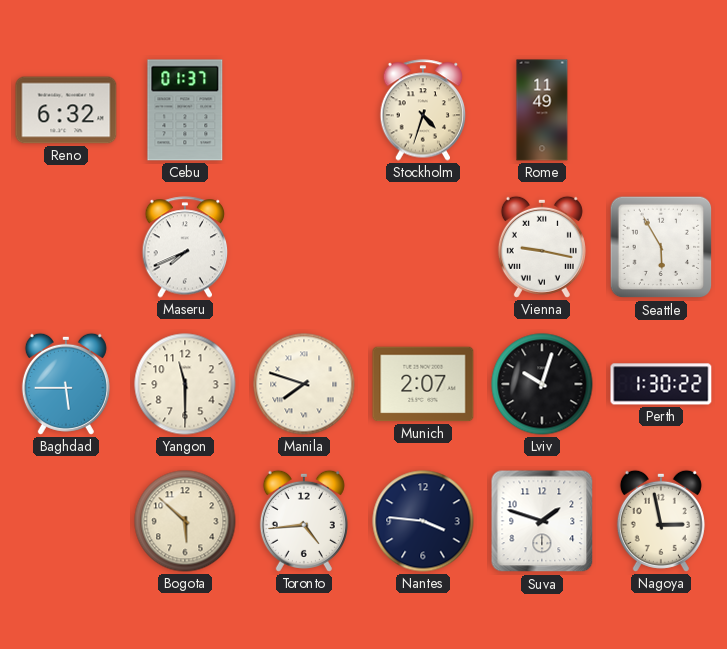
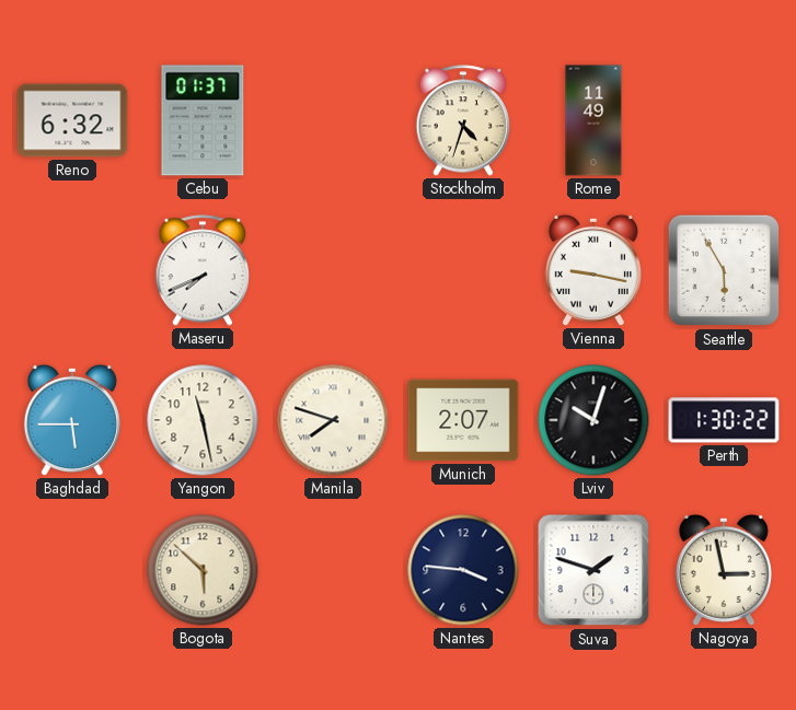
Yangon: 11:30 -> 11:28 (203, 420)
Toronto: 4:44 -> none (304, 521)
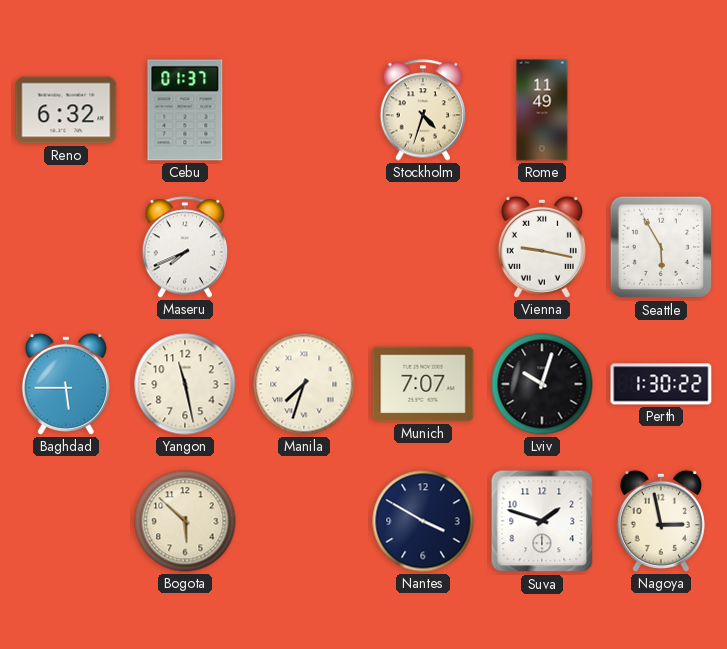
Manila: 7:48 -> 7:33 (304, 384)
Munich: 2:07 -> 7:07 (423, 384)
Nantes: 3:46 -> 3:50 (423, 521)
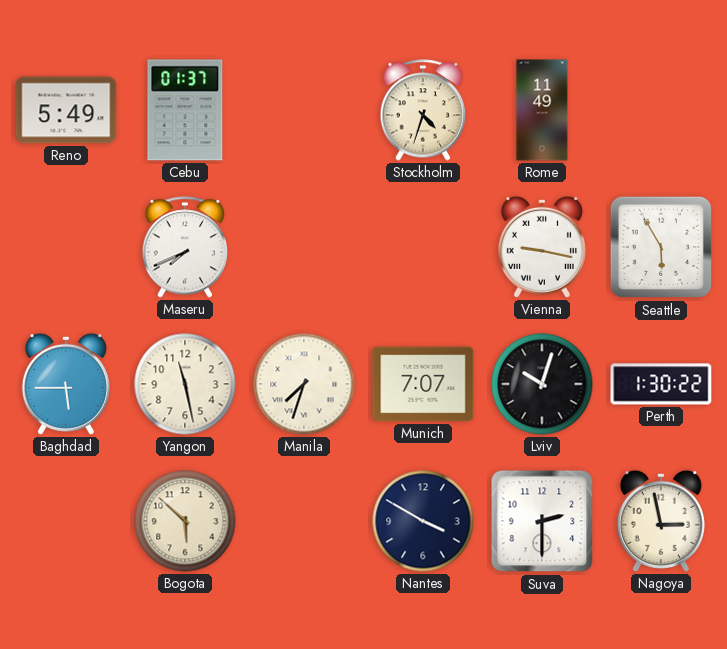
Reno: 6:32 -> 5:49 (66, 110)
Suva: 1:48 -> 2:30 (542, 521)
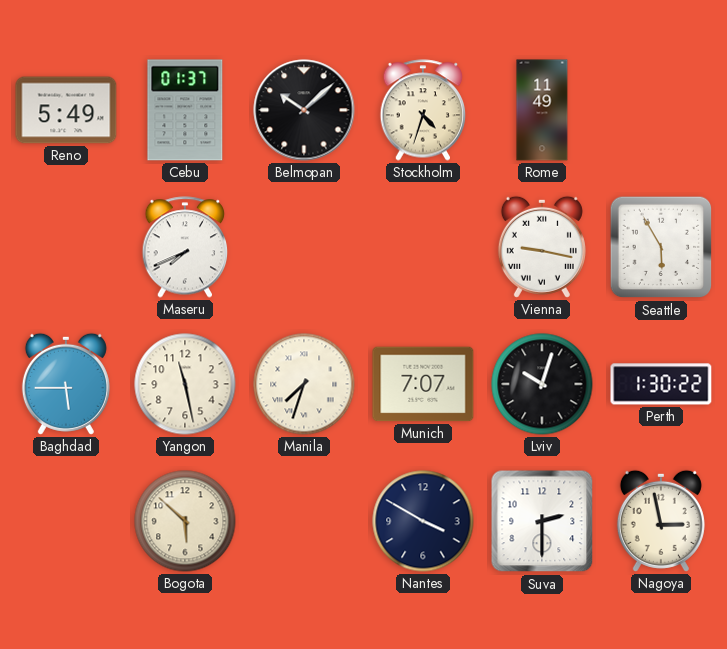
Belmopan: none -> 10:08 (304, 110)
